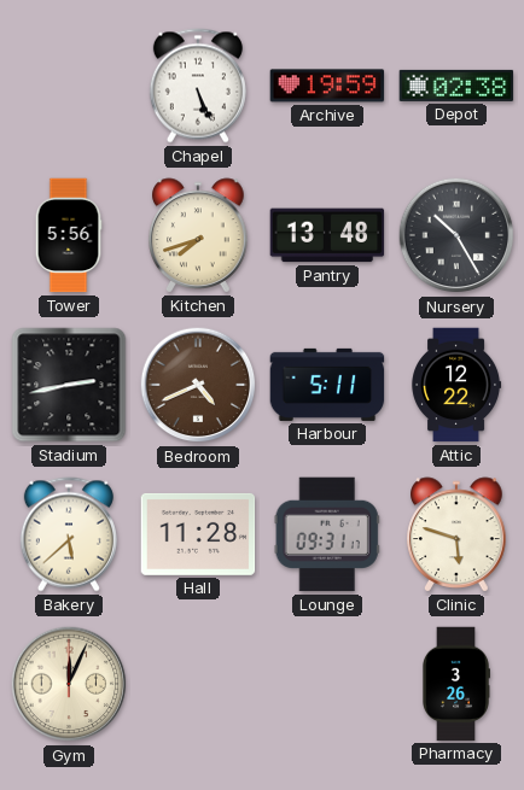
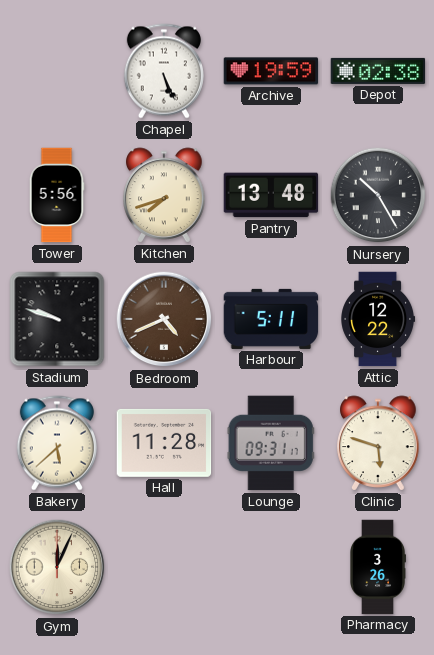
Stadium: 2:43 -> 9:48 (57, 319)
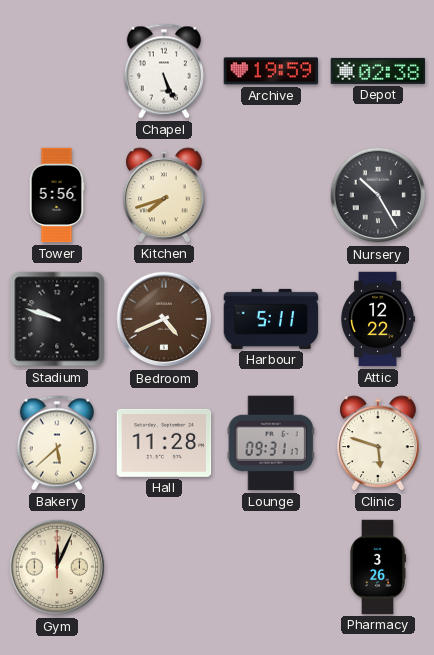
Pantry: 13:48 -> none (271, 195)
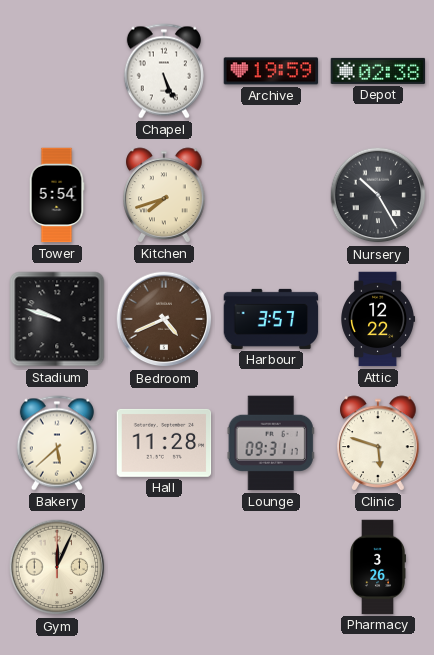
Tower: 5:56 -> 5:54 (57, 195)
Harbour: 5:11 -> 3:57 (271, 319)
